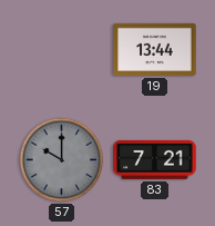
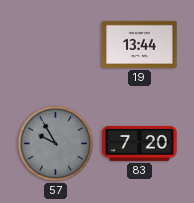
57: 10:00 -> 9:55 (56, 144)
83: 7:21 -> 7:20 (140, 143)
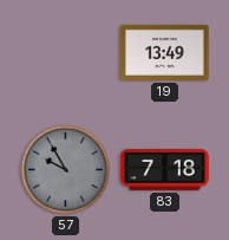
19: 13:44 -> 13:49 (165, 52)
83: 7:20 -> 7:18 (165, 169)
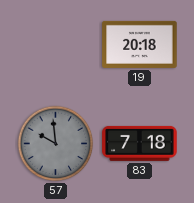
19: 13:49 -> 20:18 (140, 44)
57: 9:55 -> 9:59 (56, 144)
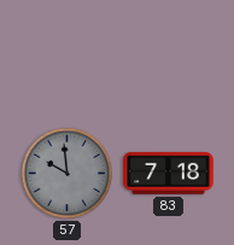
19: 20:18 -> none (140, 44)
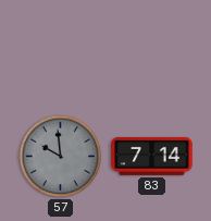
83: 7:18 -> 7:14 (152, 156)
